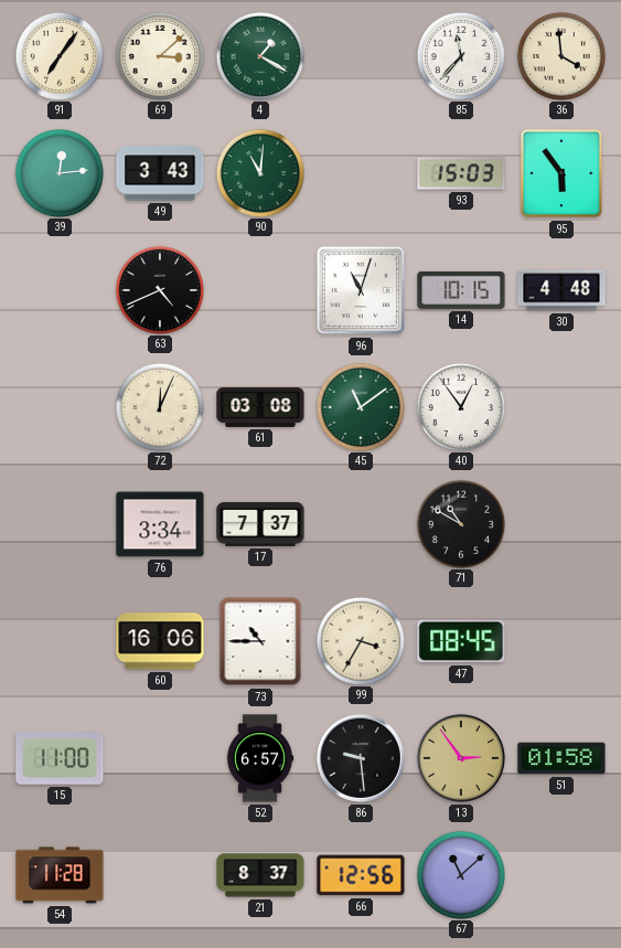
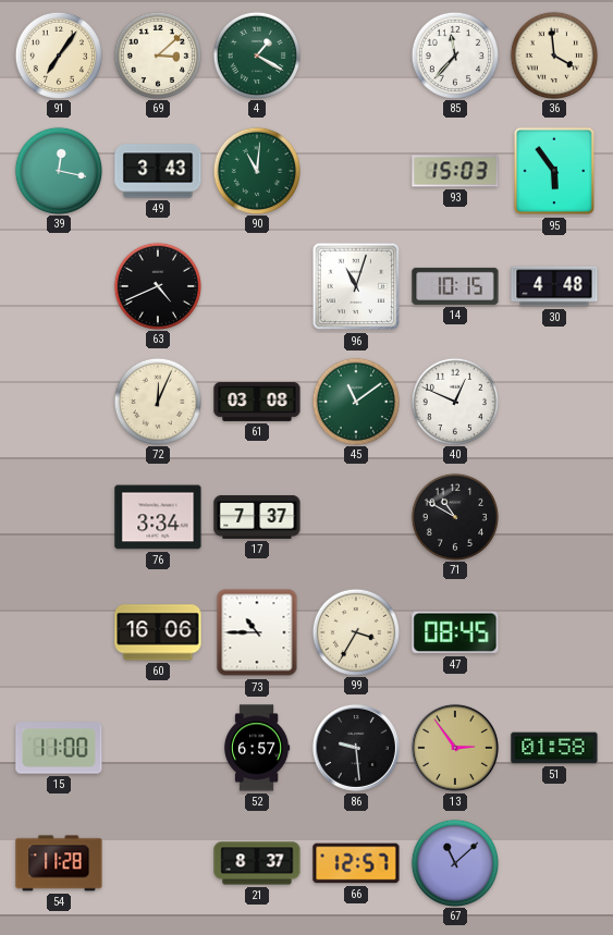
39: 12:14 -> 12:17 (58, 170)
40: 12:54 -> 12:49 (454, 401)
66: 12:56 -> 12:57 (356, 863)
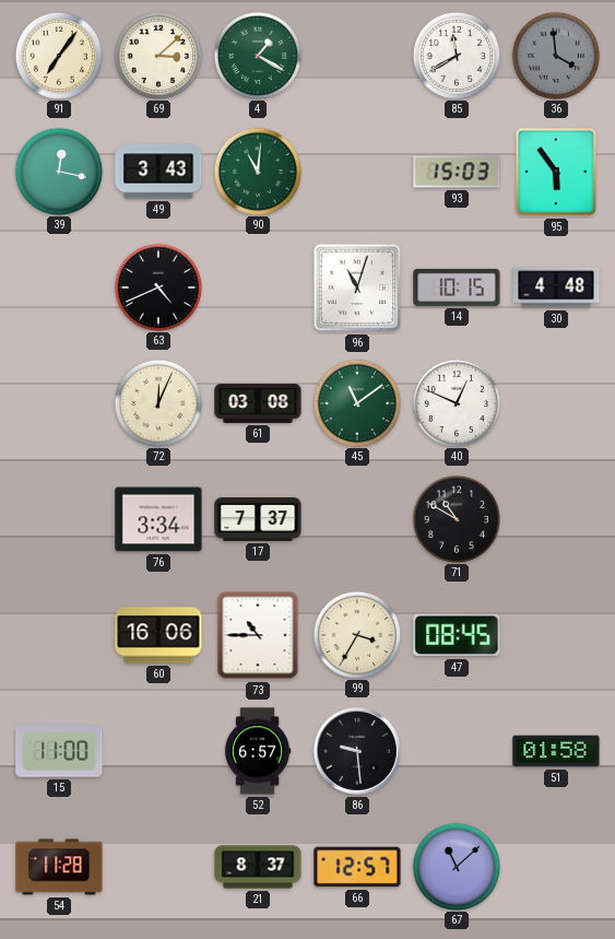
85: 11:37 -> 11:40 (456, 55)
36 dial: cream -> grey (555, 55)
13: 2:54 -> none (455, 748)
